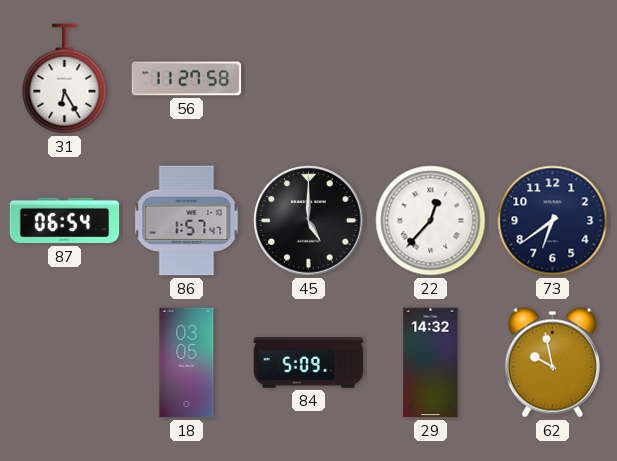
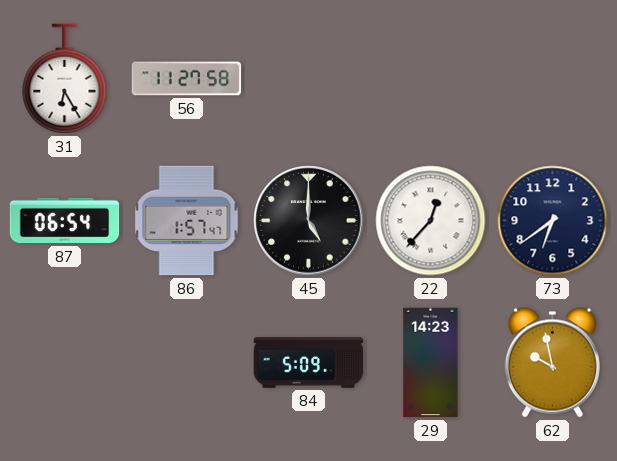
18: 03:05 -> none (187, 363)
29: 14:32 -> 14:23 (431, 363)
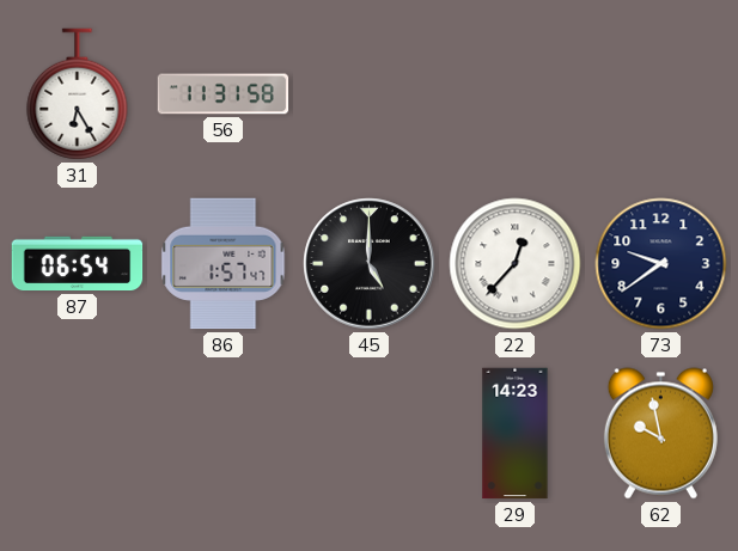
56: 11:27 -> 11:31 (224, 94)
73: 6:39 -> 9:39 (661, 264)
84: 5:09 -> none (309, 363)
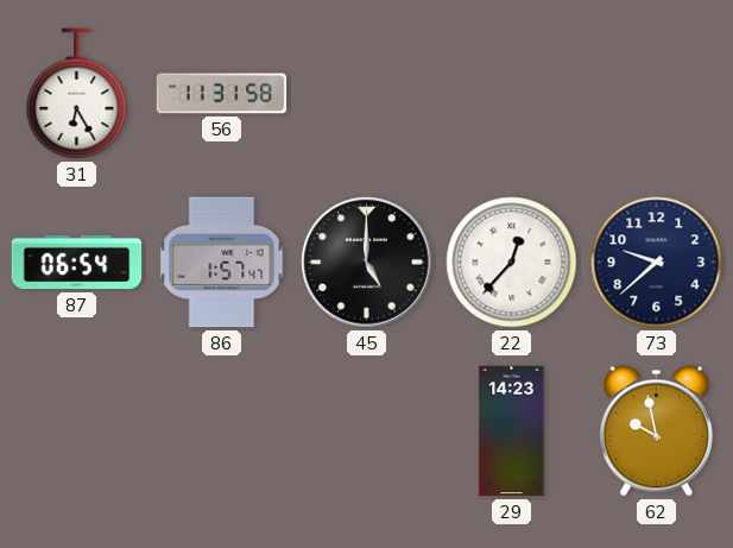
73: 9:39 -> 9:38 (657, 263)
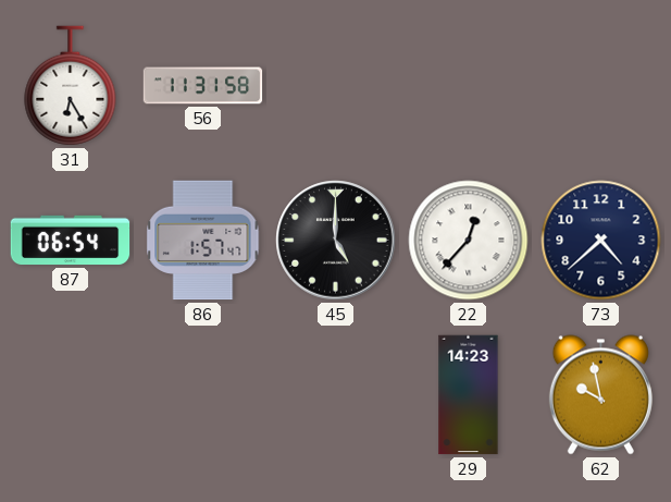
73: 9:38 -> 4:38 (601, 241)
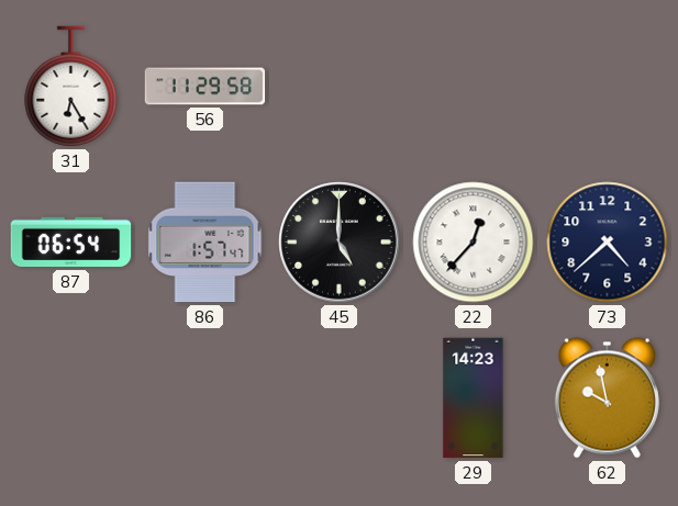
56: 11:31 -> 11:29 (205, 87)
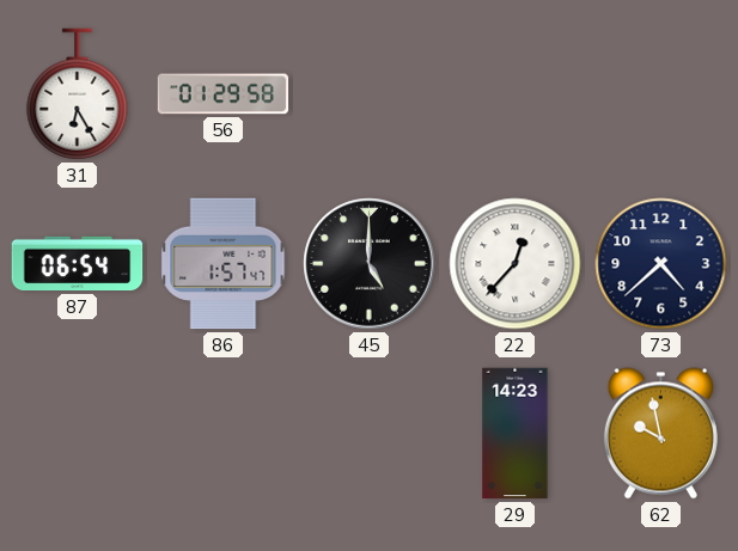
56: 11:29 -> 01:29 (224, 94)
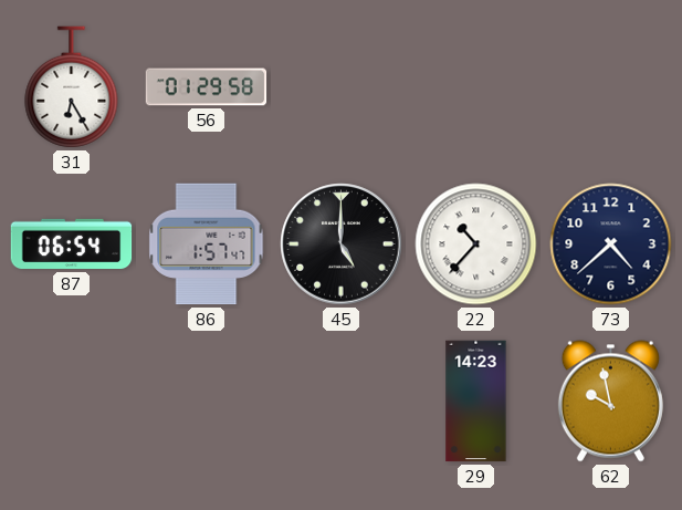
22: 12:37 -> 10:37 (476, 244)
